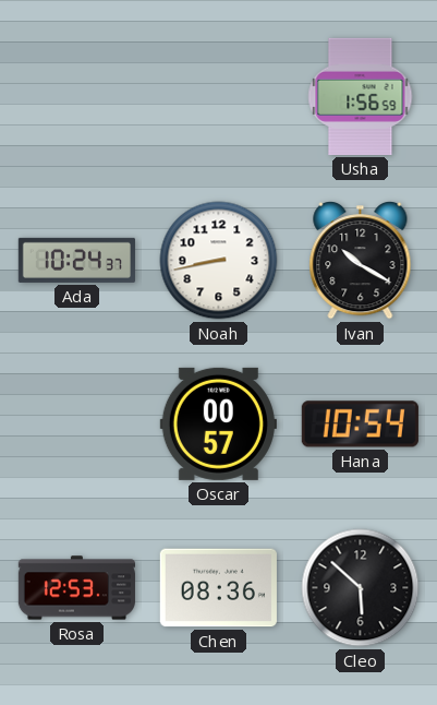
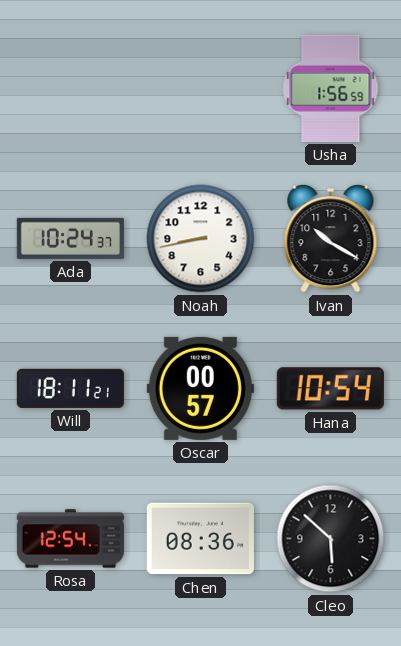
Will: none -> 18:11 (70, 388)
Rosa: 12:53 -> 12:54 (70, 539)
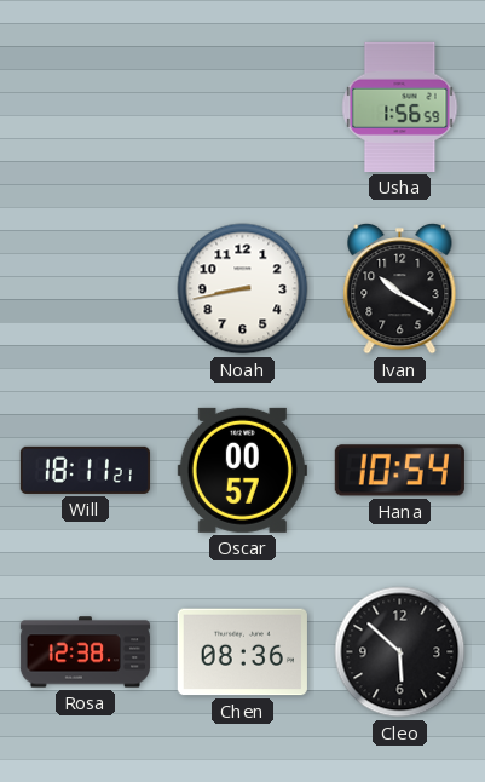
Ada: 10:24 -> none (70, 238)
Rosa: 12:54 -> 12:38 (85, 652)
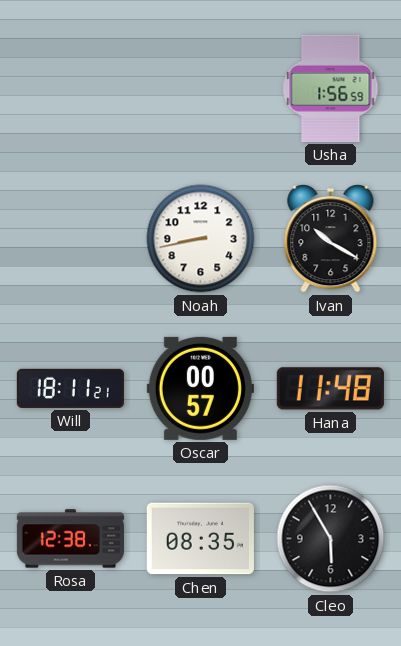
Hana: 10:54 -> 11:48 (330, 389)
Chen: 08:36 -> 08:35 (200, 539)
Cleo: 5:52 -> 5:55 (331, 539)
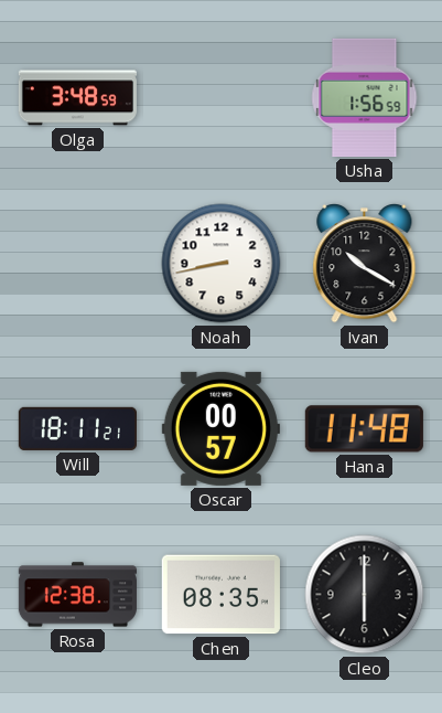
Olga: none -> 3:48 (77, 98)
Cleo: 5:55 -> 6:00 (365, 595)
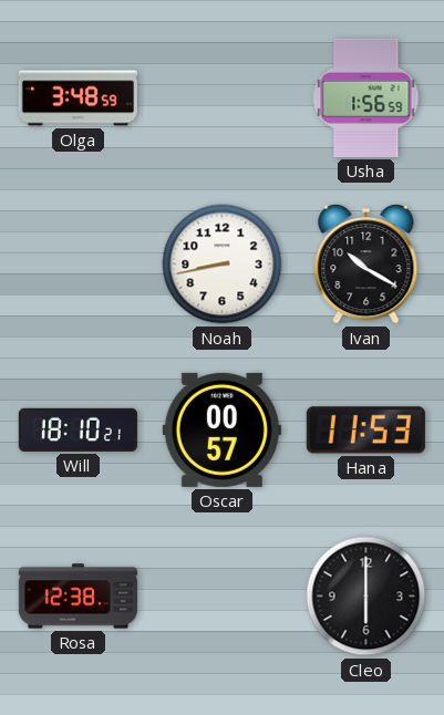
Will: 18:11 -> 18:10 (78, 429)
Hana: 11:48 -> 11:53 (365, 431)
Chen: 08:35 -> none (220, 595)
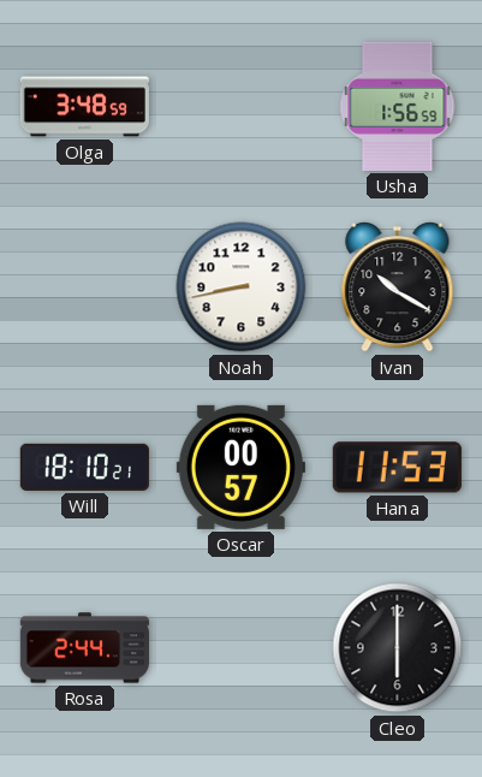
Rosa: 12:38 -> 2:44 (84, 648)
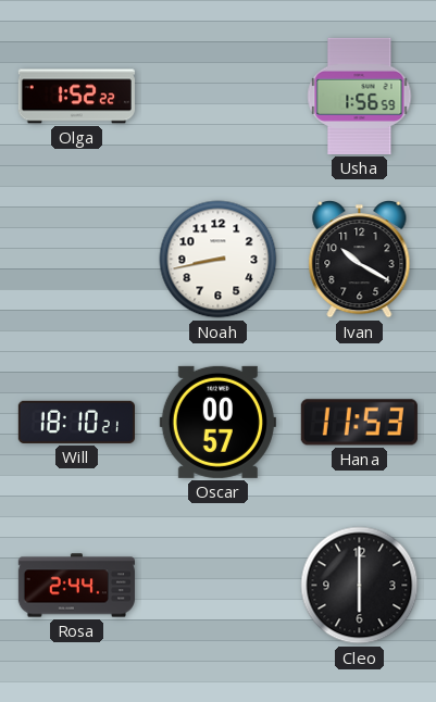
Olga: 3:48 -> 1:52 (76, 97)
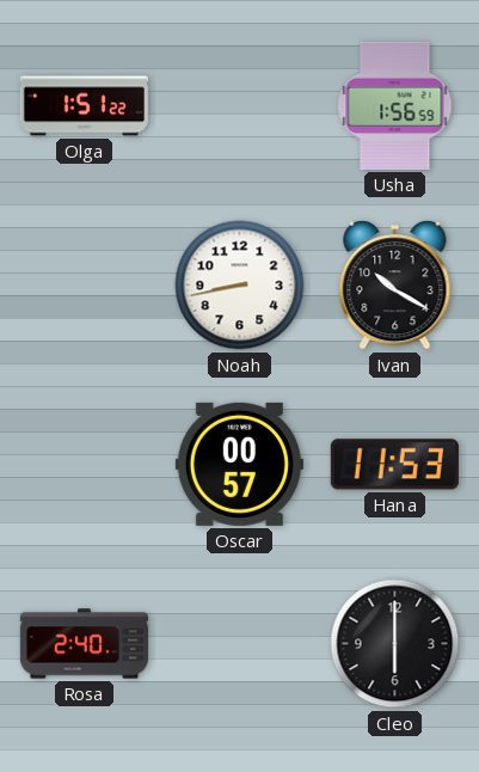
Olga: 1:52 -> 1:51 (84, 106)
Will: 18:10 -> none (76, 422)
Rosa: 2:44 -> 2:40 (84, 644)
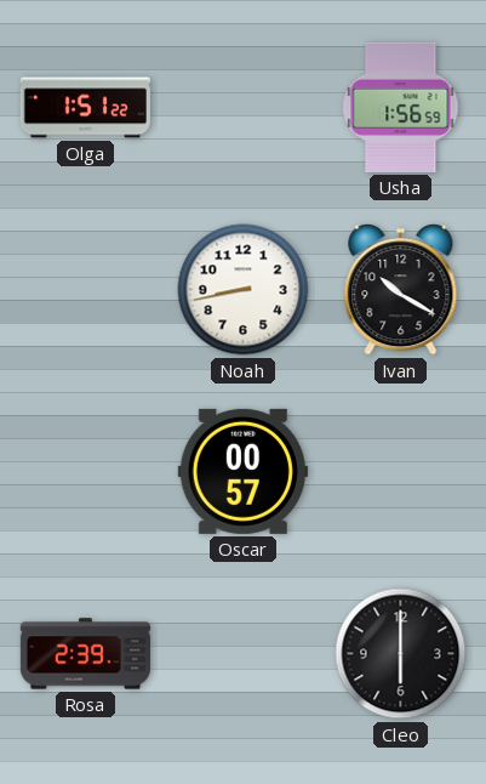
Hana: 11:53 -> none (394, 465)
Rosa: 2:40 -> 2:39 (85, 654)
